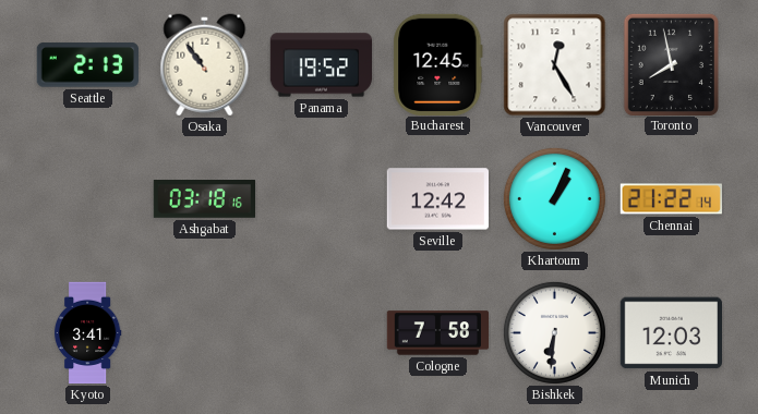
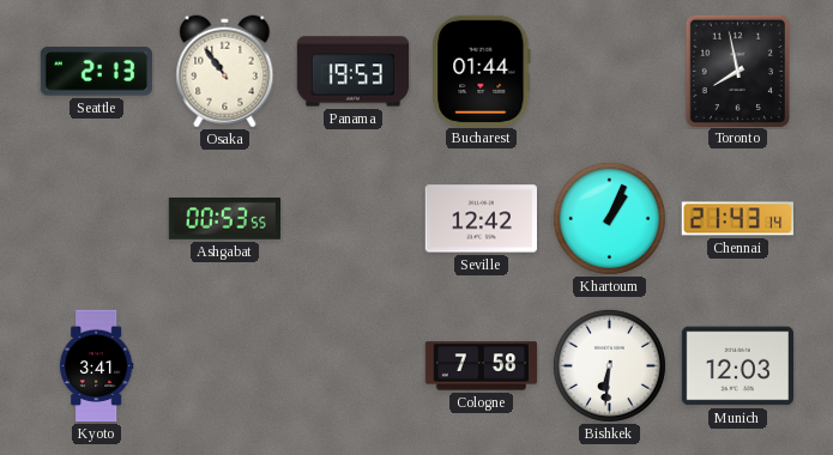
Panama: 19:52 -> 19:53 (354, 72)
Bucharest: 12:45 -> 01:44 (482, 71)
Vancouver: 12:25 -> none (555, 65)
Ashgabat: 03:18 -> 00:53 (224, 219)
Chennai: 21:22 -> 21:43 (737, 219)
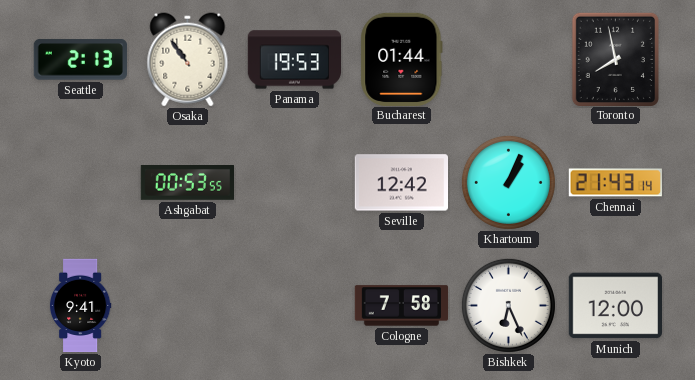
Kyoto: 3:41 -> 9:41 (80, 306)
Bishkek: 6:31 -> 6:26 (508, 305)
Munich: 12:03 -> 12:00 (615, 306)
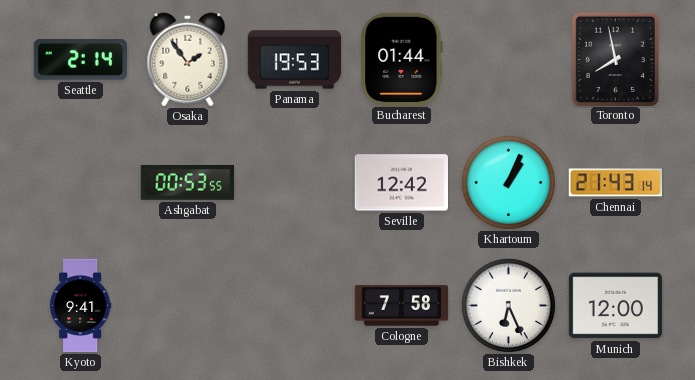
Seattle: 2:13 -> 2:14 (80, 60)
Osaka: 10:54 -> 1:54 (188, 60)
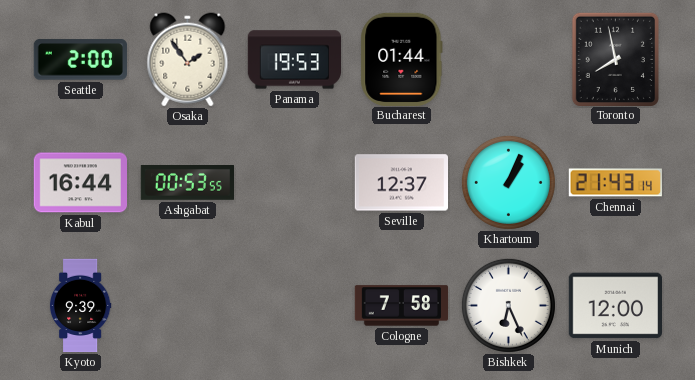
Seattle: 2:14 -> 2:00 (80, 60)
Kabul: none -> 16:44 (80, 183)
Seville: 12:42 -> 12:37 (401, 183)
Kyoto: 9:41 -> 9:39 (80, 306)
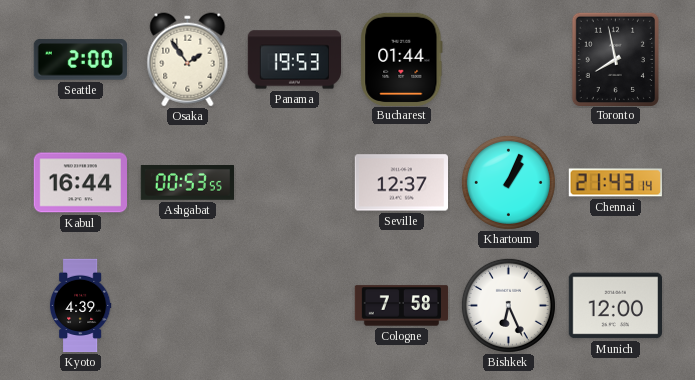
Kyoto: 9:39 -> 4:39 (80, 306)
